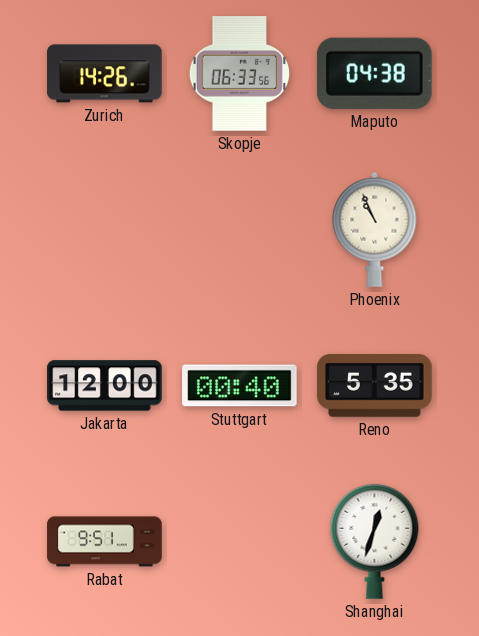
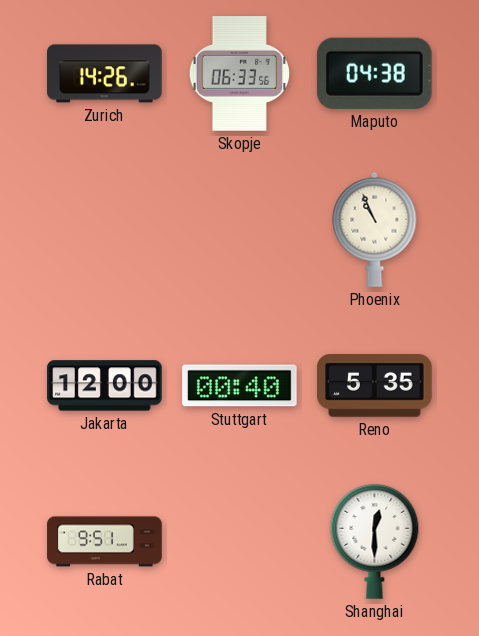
Shanghai: 12:33 -> 12:30 (375, 541)
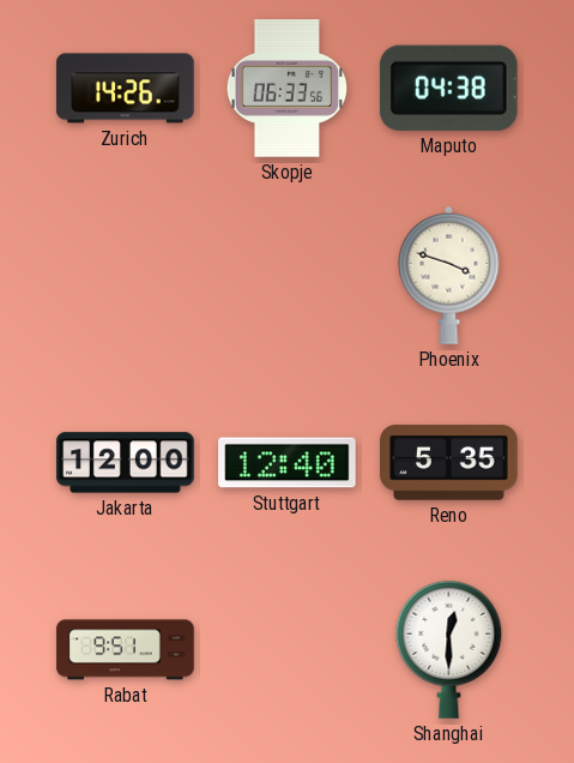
Phoenix: 10:56 -> 3:48 (449, 275)
Stuttgart: 00:40 -> 12:40 (288, 463)
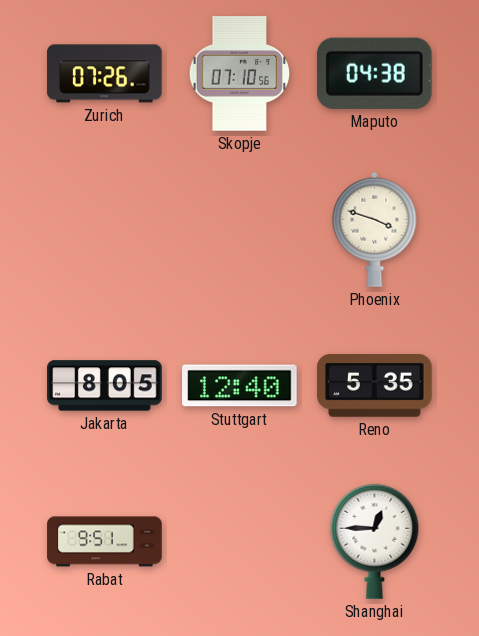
Zurich: 14:26 -> 07:26 (105, 74)
Skopje: 06:33 -> 07:10 (240, 74)
Jakarta: 12:00 -> 8:05 (105, 386)
Shanghai: 12:30 -> 12:45 (375, 541)
